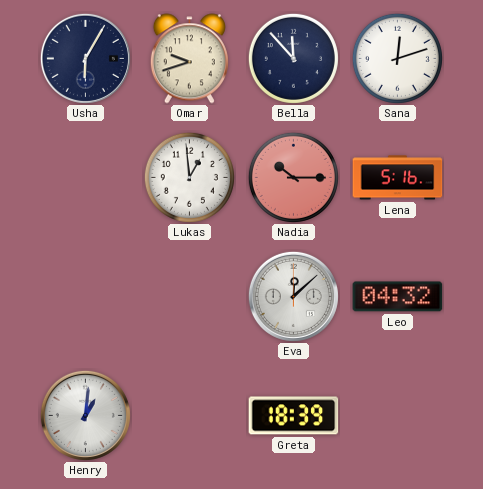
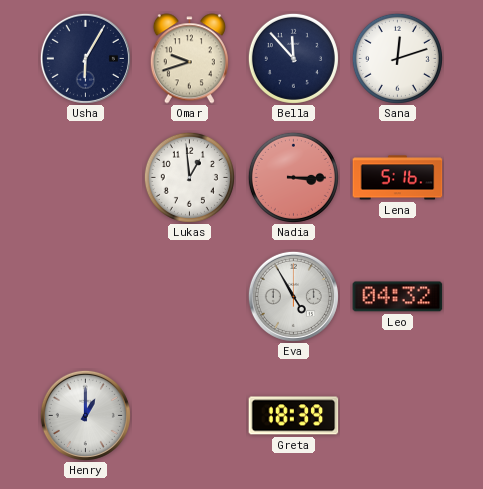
Nadia: 10:15 -> 3:15 (293, 177)
Eva: 12:08 -> 4:55 (293, 296)
Henry: 1:01 -> 1:00 (85, 415)
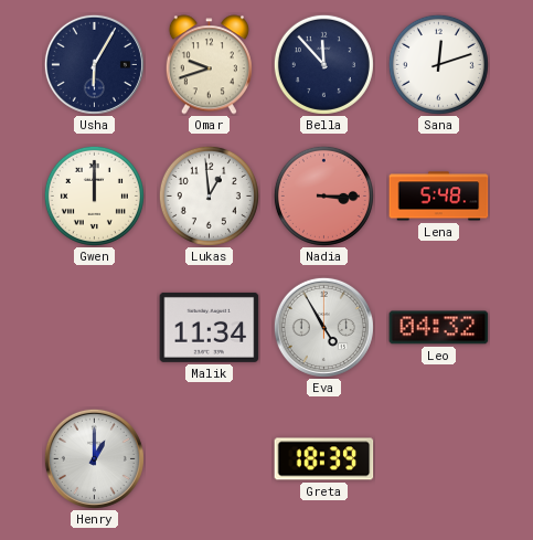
Gwen: none -> 12:00 (94, 195)
Lena: 5:16 -> 5:48 (439, 197)
Malik: none -> 11:34 (210, 327)
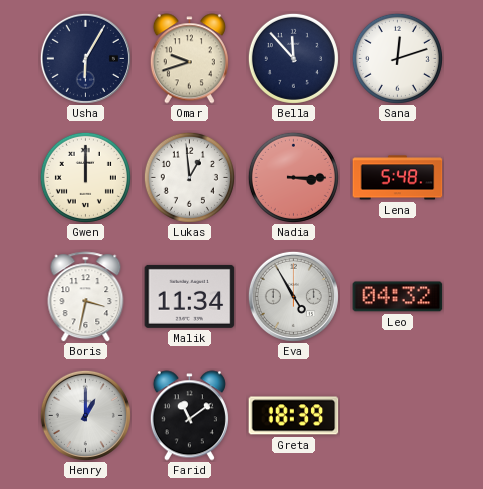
Boris: none -> 3:32 (86, 297)
Farid: none -> 11:09 (189, 416)
